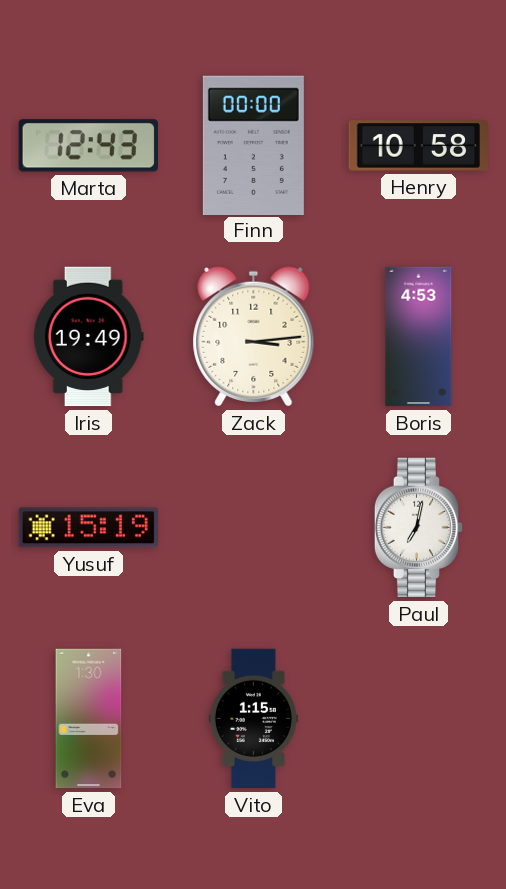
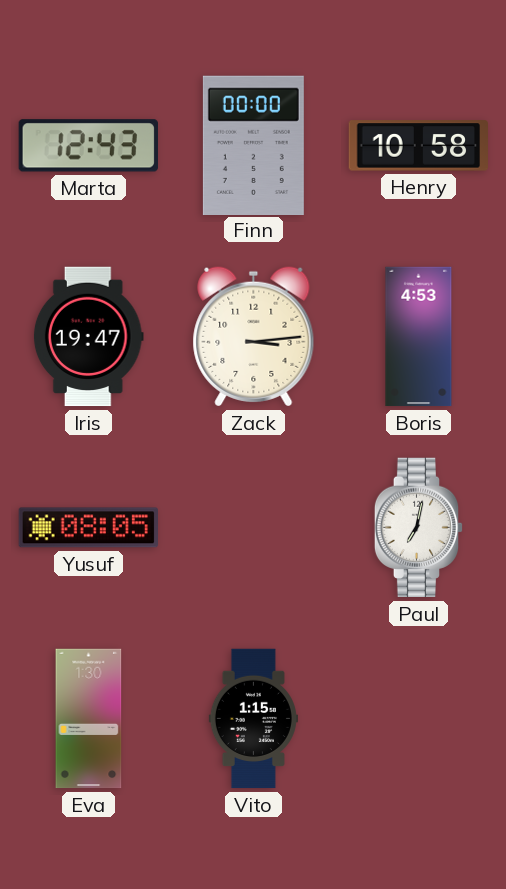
Iris: 19:49 -> 19:47 (88, 337)
Yusuf: 15:19 -> 08:05 (88, 528)
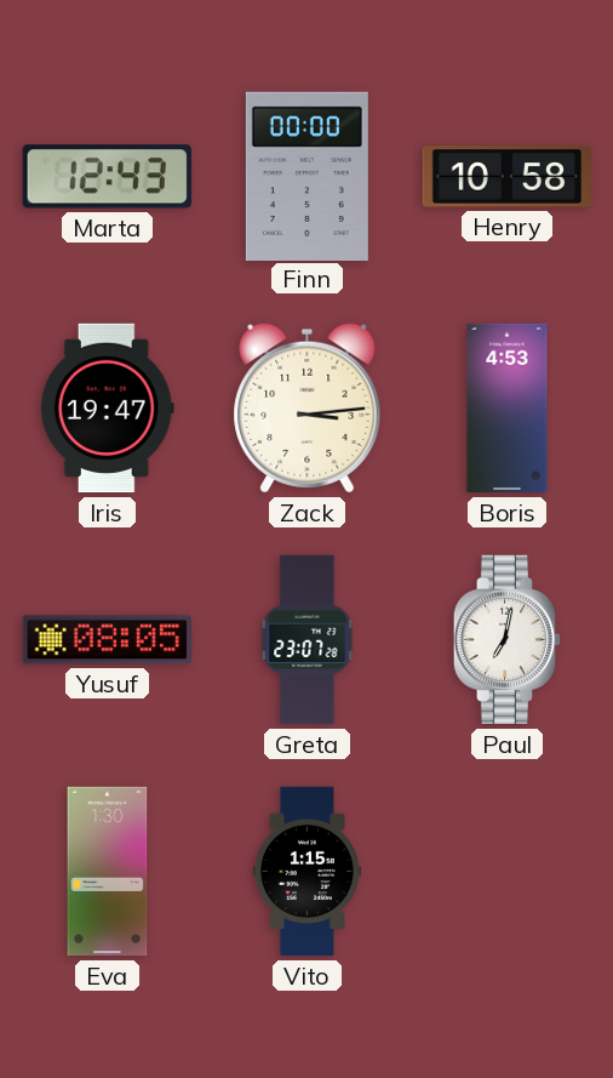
Greta: none -> 23:07 (308, 640)
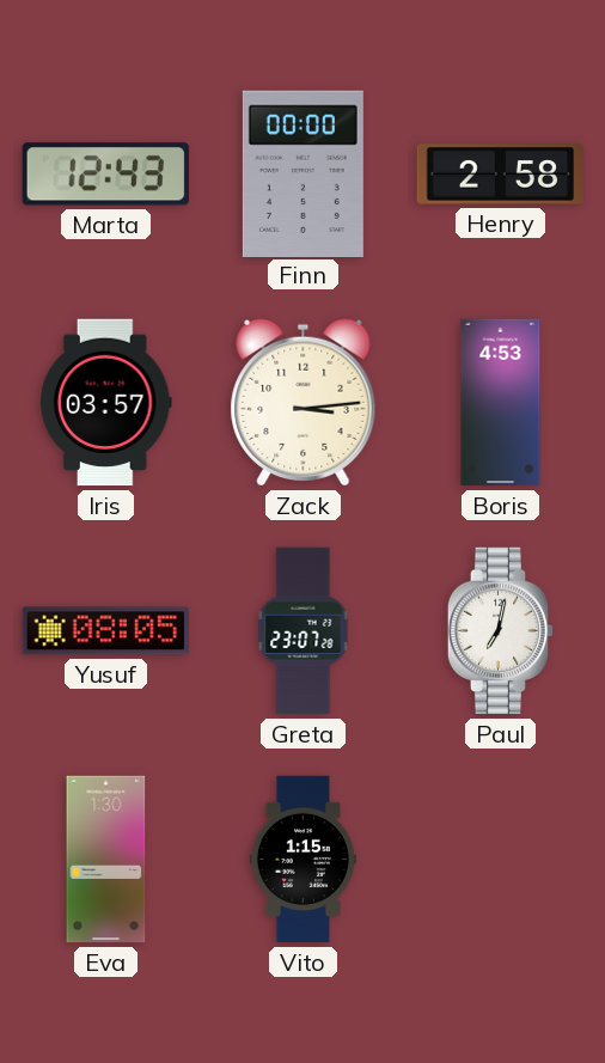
Henry: 10:58 -> 2:58 (500, 175)
Iris: 19:47 -> 03:57 (105, 403)
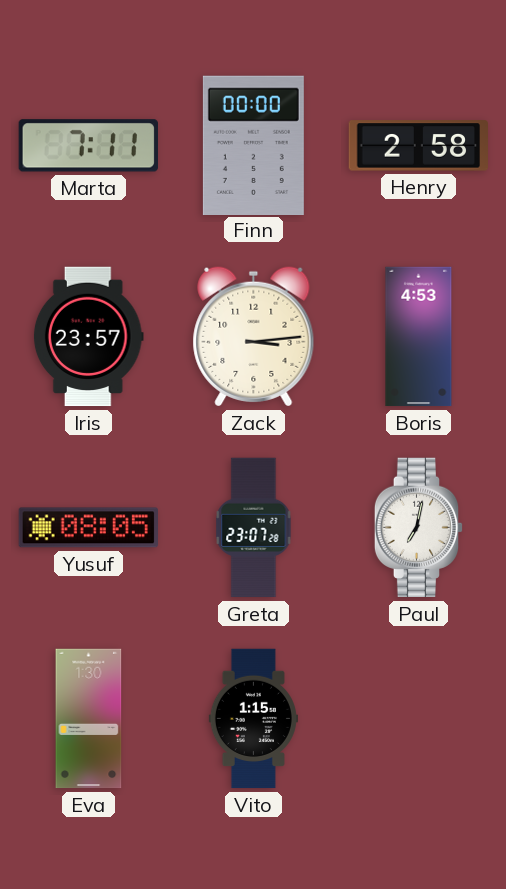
Marta: 12:43 -> 7:11 (88, 146)
Iris: 03:57 -> 23:57 (88, 337)
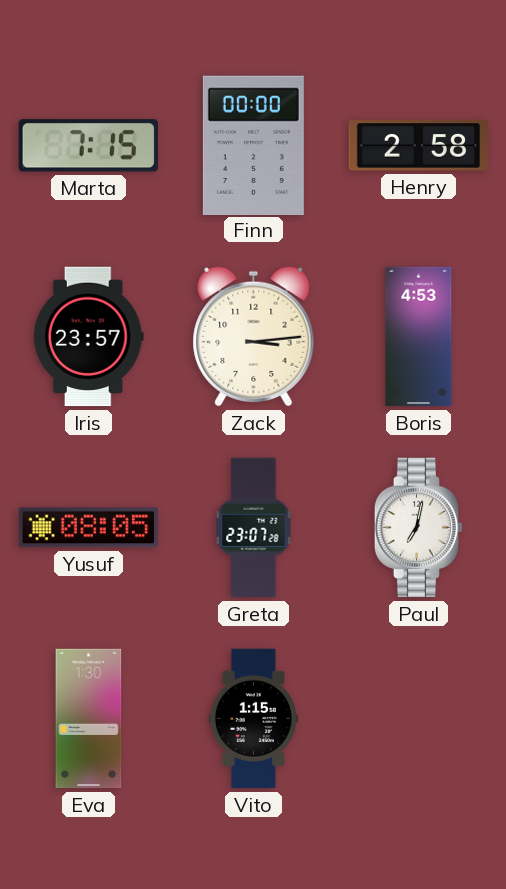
Marta: 7:11 -> 7:15 (88, 146)
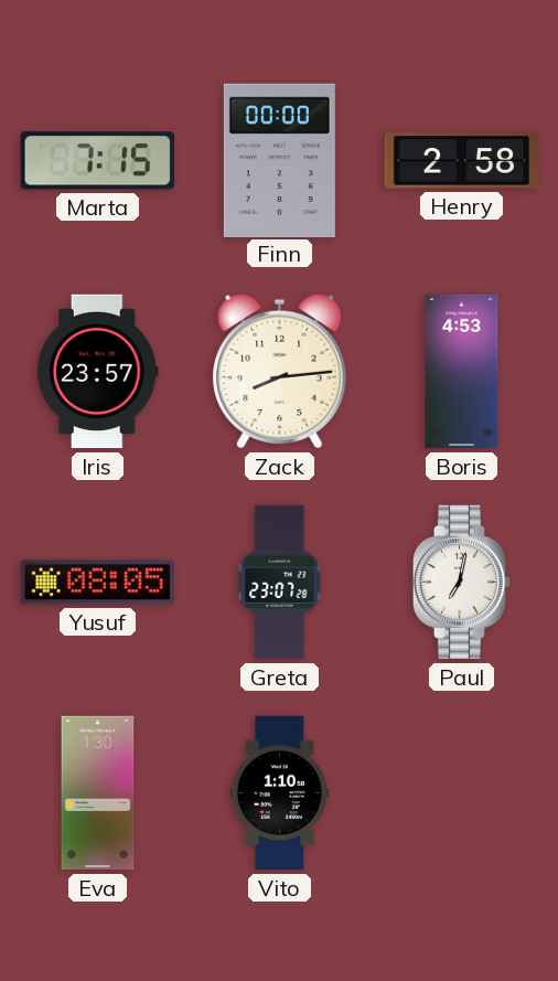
Zack: 3:14 -> 8:14 (280, 372)
Vito: 1:15 -> 1:10 (279, 793)
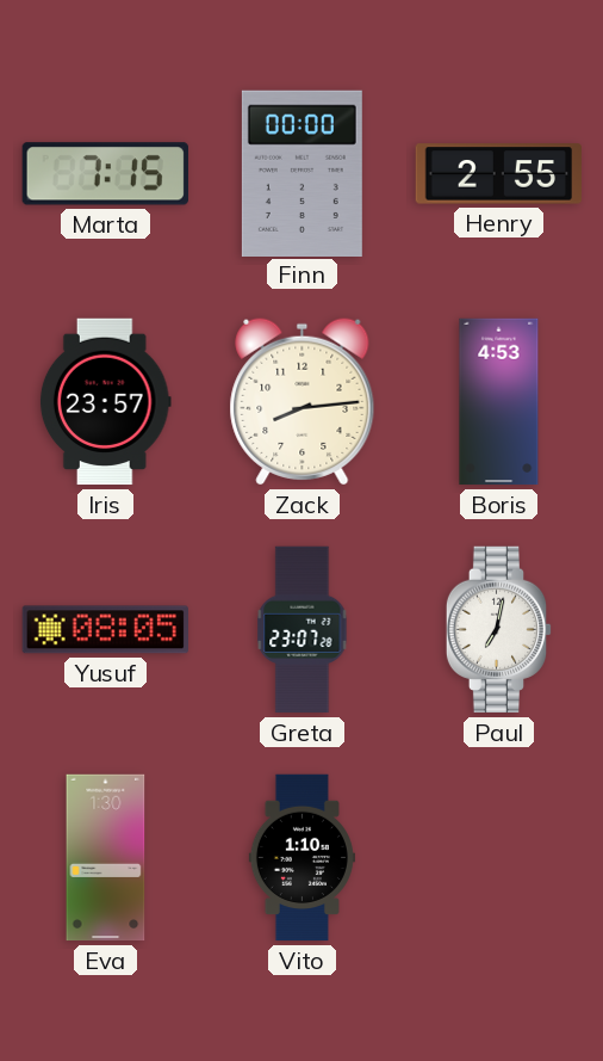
Henry: 2:58 -> 2:55 (498, 174)
